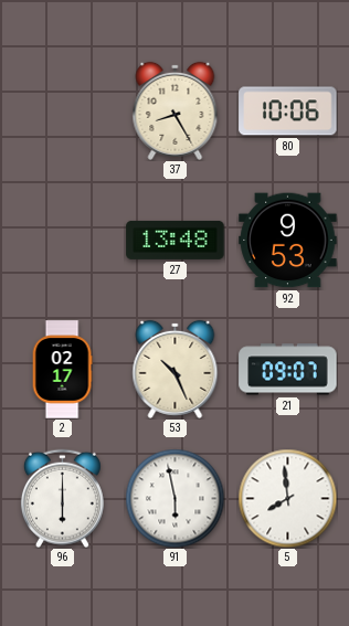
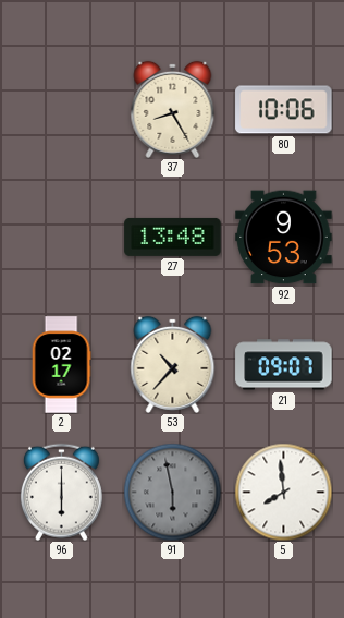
53: 10:26 -> 10:37 (173, 364)
91 dial: white -> grey (172, 492)
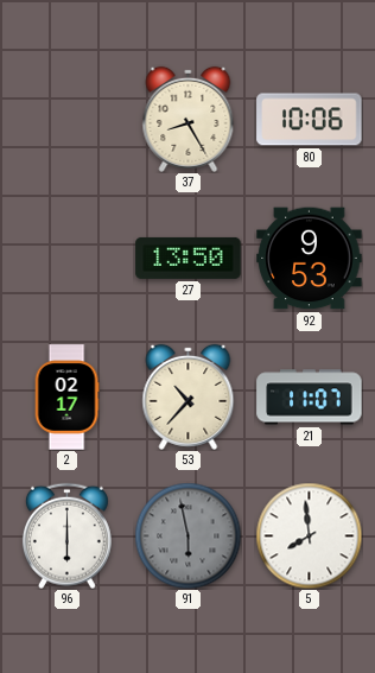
27: 13:48 -> 13:50 (189, 258)
21: 09:07 -> 11:07 (310, 398)
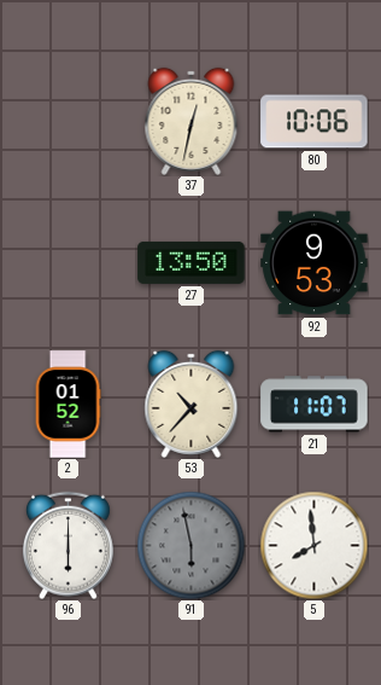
37: 8:25 -> 12:32 (192, 121)
2: 02:17 -> 01:52 (68, 405)
